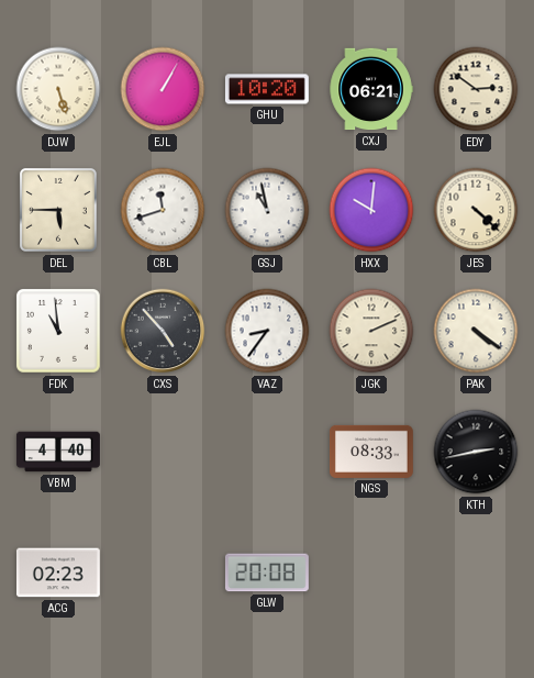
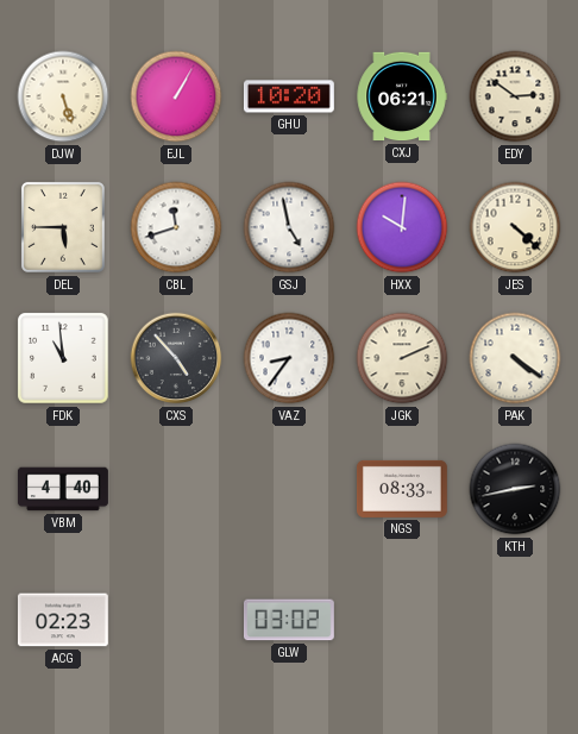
GSJ: 10:58 -> 4:58 (289, 227)
GLW: 20:08 -> 03:02 (289, 620)
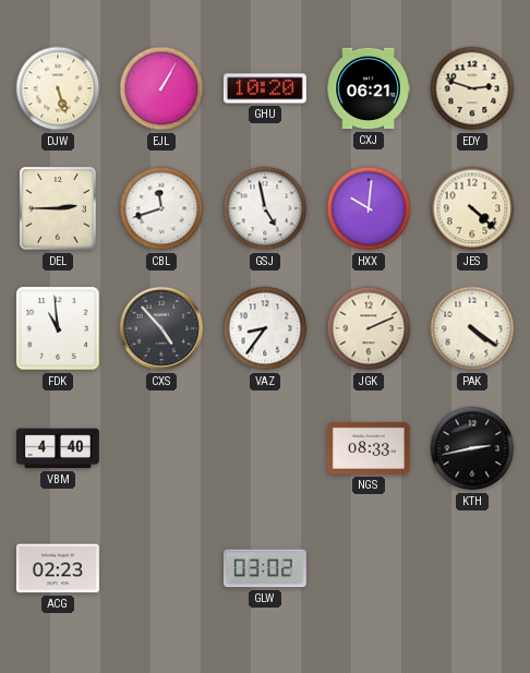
EDY: 2:51 -> 2:48 (472, 88)
DEL: 5:45 -> 2:45 (58, 208)
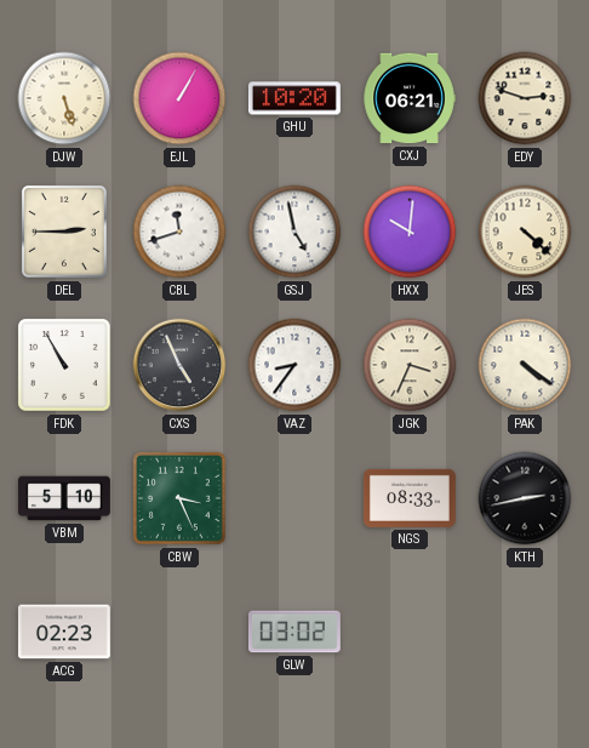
FDK: 10:59 -> 10:55 (65, 366)
CXS: 4:53 -> 4:56 (179, 365)
JGK: 2:11 -> 3:34 (410, 365)
VBM: 4:40 -> 5:10 (64, 498)
CBW: none -> 3:26 (181, 499)
